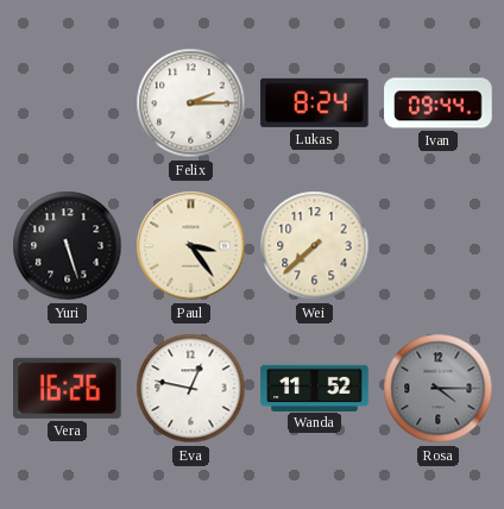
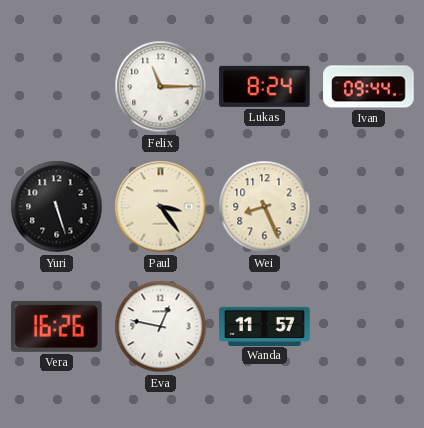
Felix: 2:15 -> 11:15 (161, 87)
Wei: 7:38 -> 8:26 (265, 207)
Wanda: 11:52 -> 11:57 (265, 326)
Rosa: 4:15 -> none (439, 389)
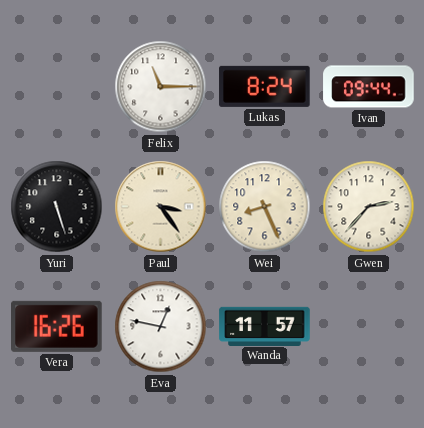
Gwen: none -> 2:37 (369, 207)
